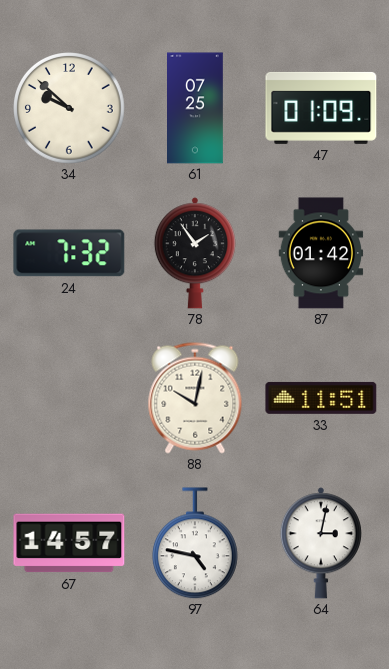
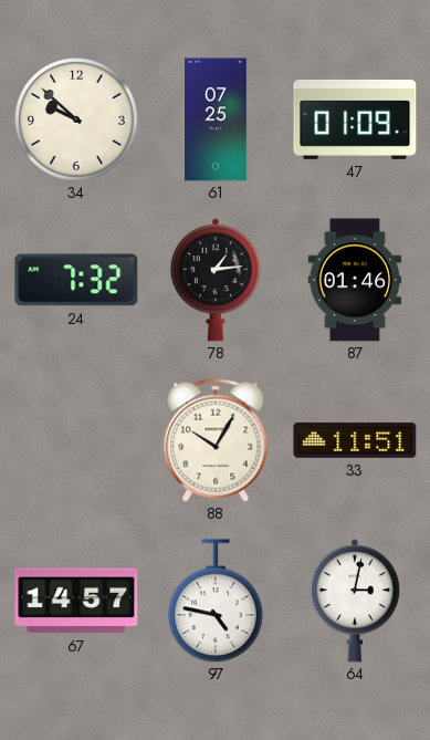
78: 1:54 -> 1:14 (216, 280)
87: 01:42 -> 01:46 (355, 280)
88: 10:02 -> 10:05 (216, 440)
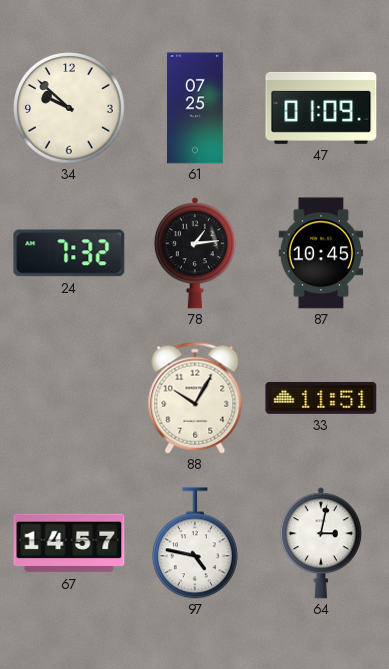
87: 01:46 -> 10:45 (321, 253)
